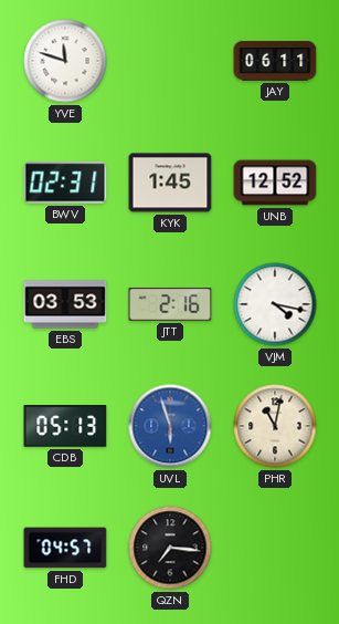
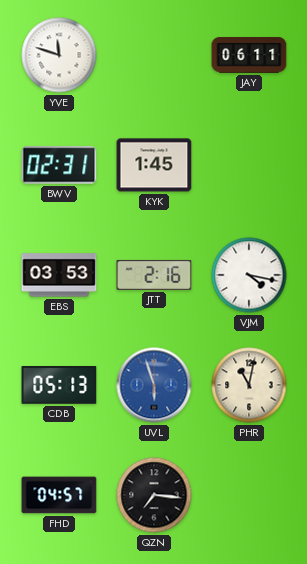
UNB: 12:52 -> none (275, 183)
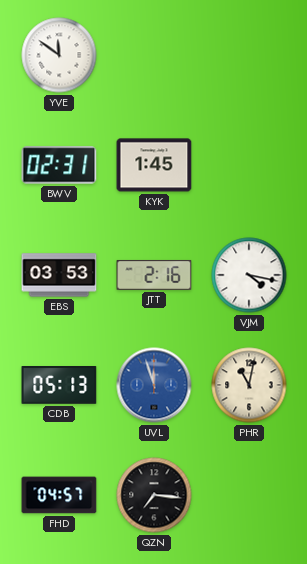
YVE: 11:48 -> 11:51 (59, 55)
JAY: 06:11 -> none (249, 55)
UVL: 5:57 -> 11:57 (154, 385)
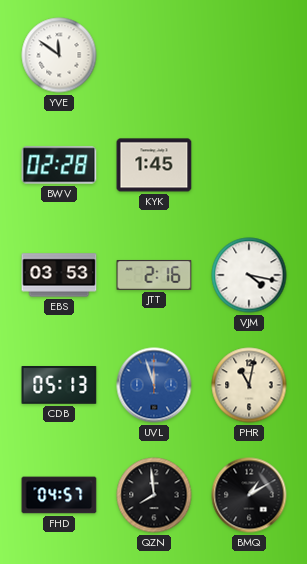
BWV: 02:31 -> 02:28 (59, 165)
QZN: 7:16 -> 7:59 (154, 495)
BMQ: none -> 1:10 (249, 495)
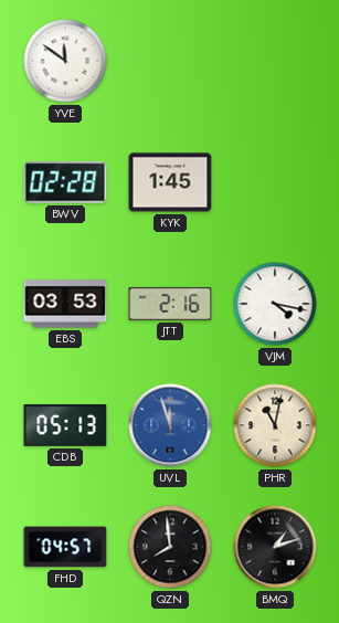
BMQ: 1:10 -> 1:12 (275, 547)
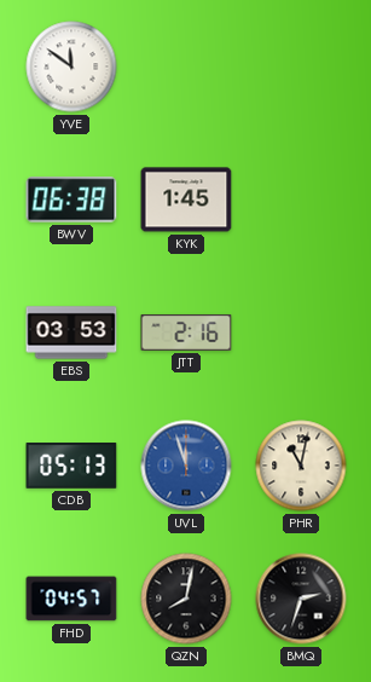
BWV: 02:28 -> 06:38 (71, 200)
VJM: 4:17 -> none (275, 304)
QZN: 7:59 -> 8:02 (186, 599)
BMQ: 1:12 -> 2:33 (301, 599)
